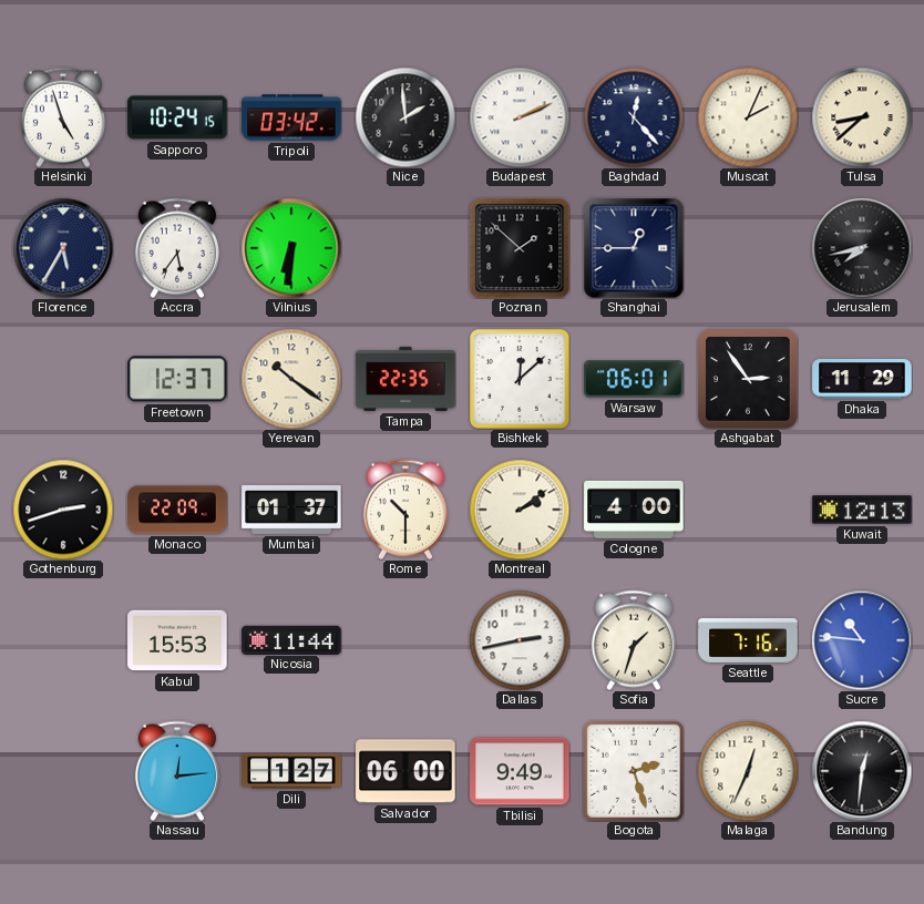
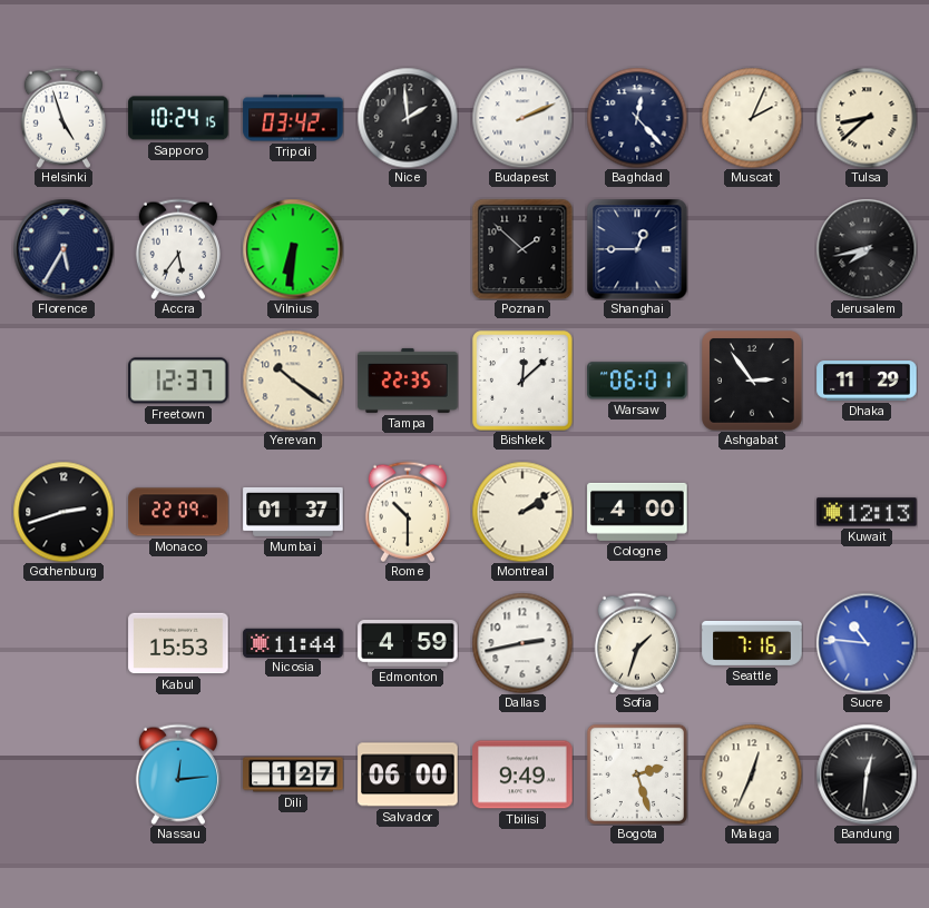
Edmonton: none -> 4:59 (408, 644)
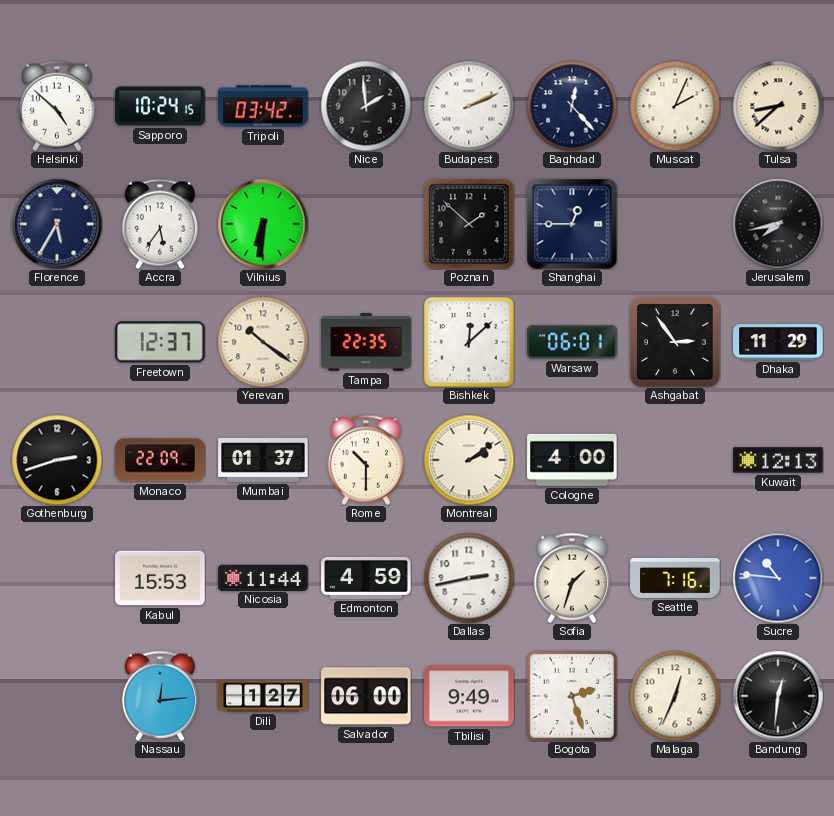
Helsinki: 4:57 -> 4:52 (57, 106)
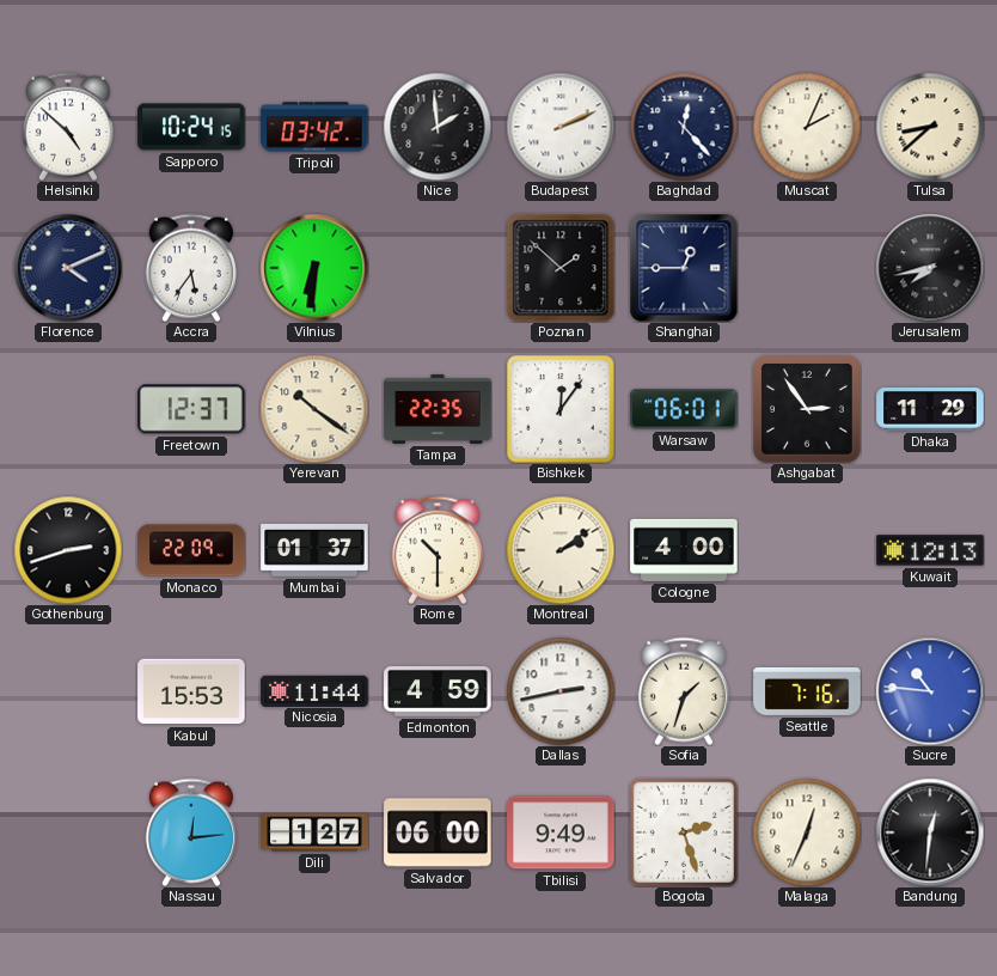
Florence: 5:35 -> 4:11 (68, 268)
Bishkek: 12:08 -> 12:06 (561, 409)
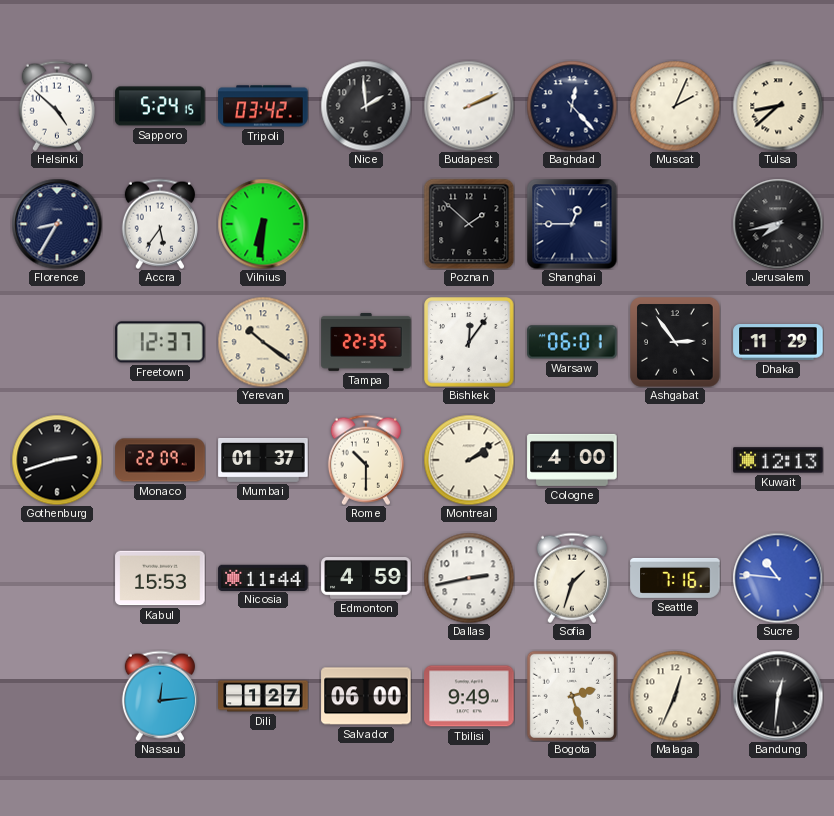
Sapporo: 10:24 -> 5:24 (160, 106)
Florence: 4:11 -> 8:35 (57, 224)
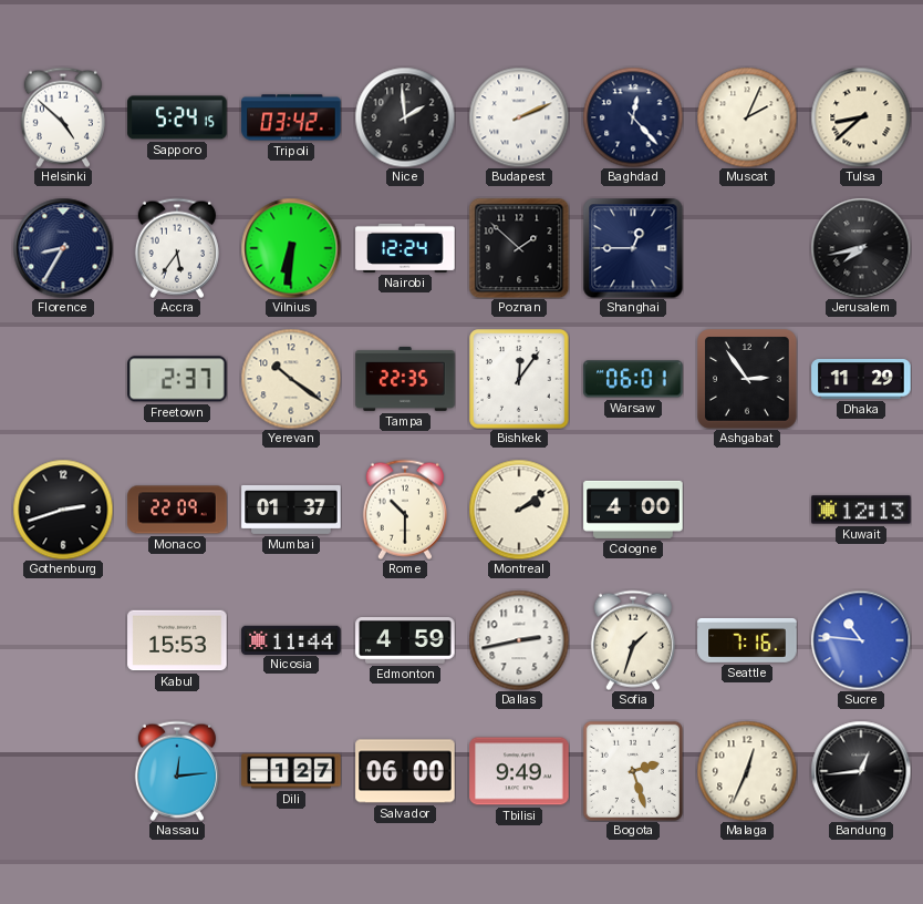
Nairobi: none -> 12:24 (405, 248)
Freetown: 12:37 -> 2:37 (177, 379)
Bandung: 12:31 -> 12:44 (861, 771)
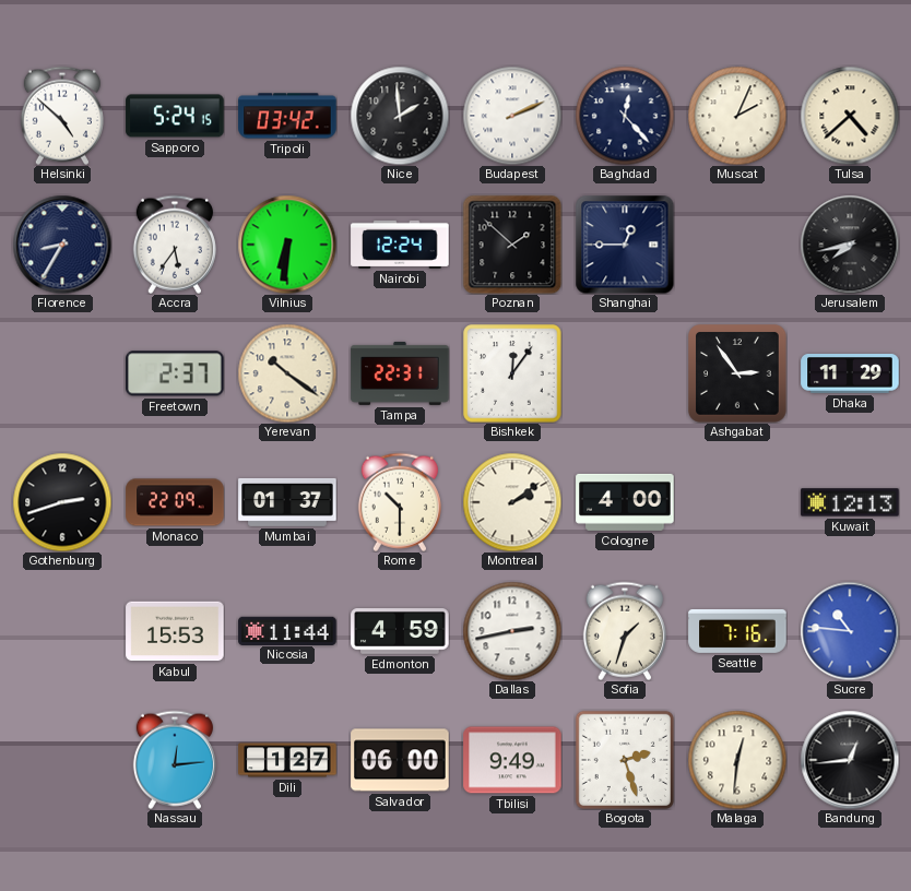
Tulsa: 8:38 -> 4:38 (850, 116)
Tampa: 22:35 -> 22:31 (400, 373)
Warsaw: 06:01 -> none (633, 379)
Malaga: 12:34 -> 12:31 (737, 760)
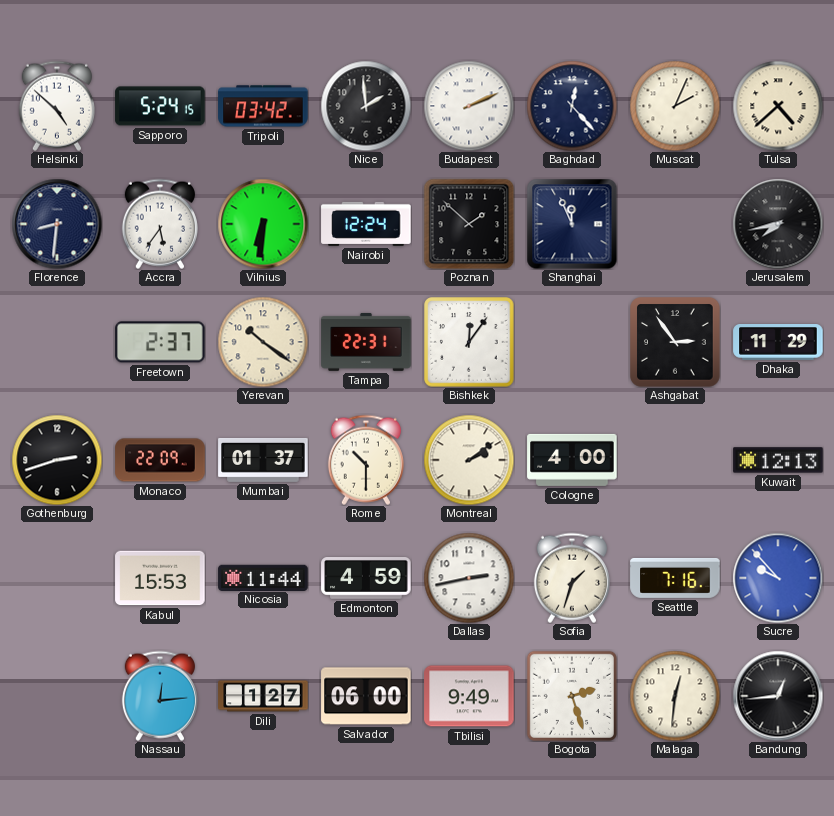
Florence: 8:35 -> 8:31 (57, 224)
Shanghai: 12:45 -> 11:56 (572, 224)
Sucre: 10:46 -> 9:53 (778, 578)
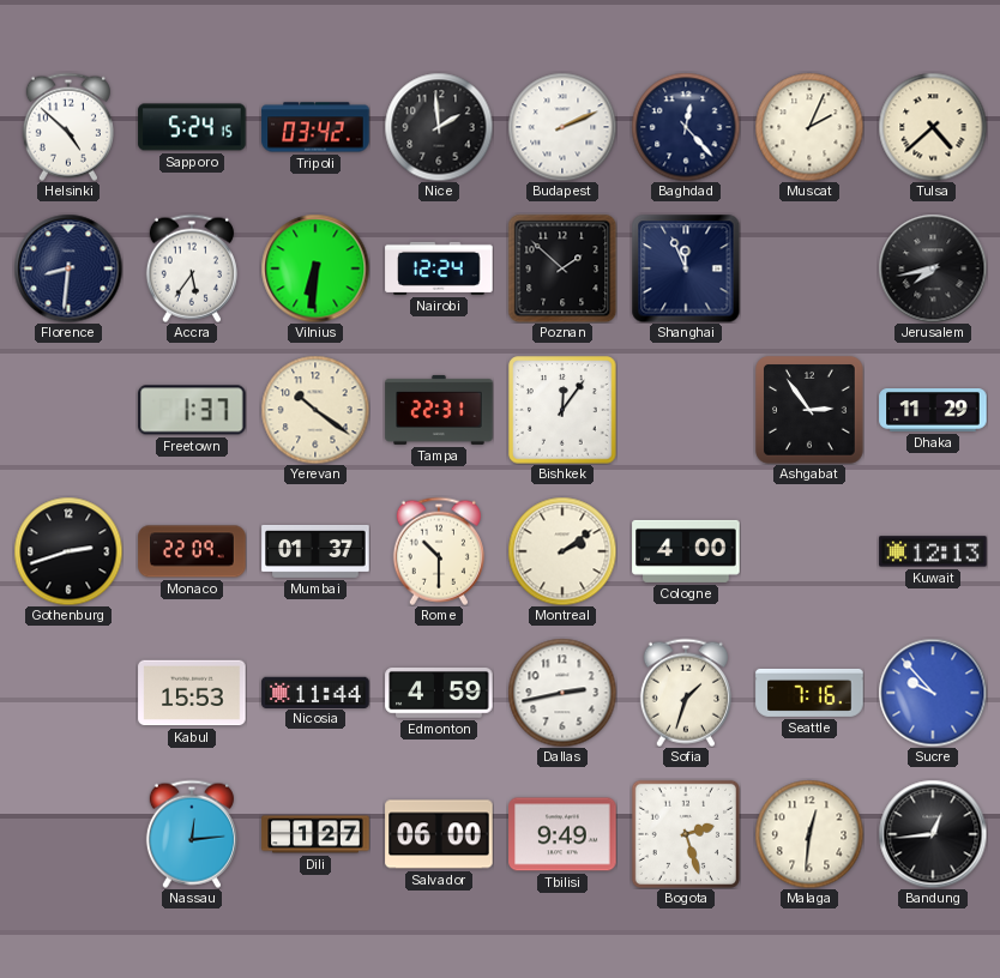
Freetown: 2:37 -> 1:37 (192, 410)
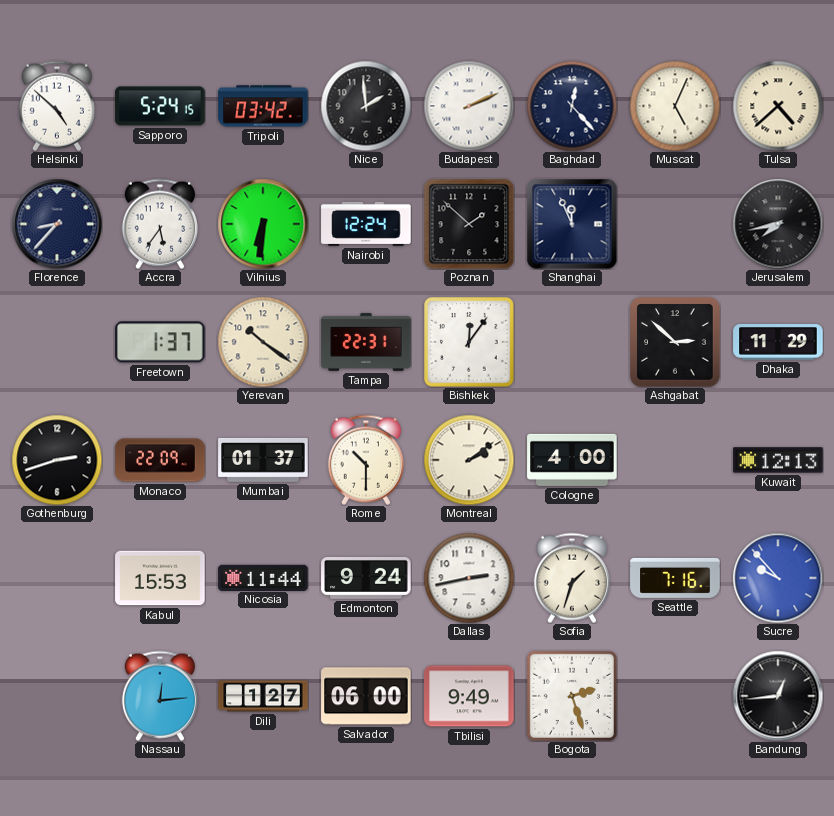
Muscat: 2:04 -> 5:04 (675, 106)
Florence: 8:31 -> 8:37 (57, 224)
Ashgabat: 2:54 -> 2:52 (676, 343)
Edmonton: 4:59 -> 9:24 (366, 579)
Malaga: 12:31 -> none (809, 834)
